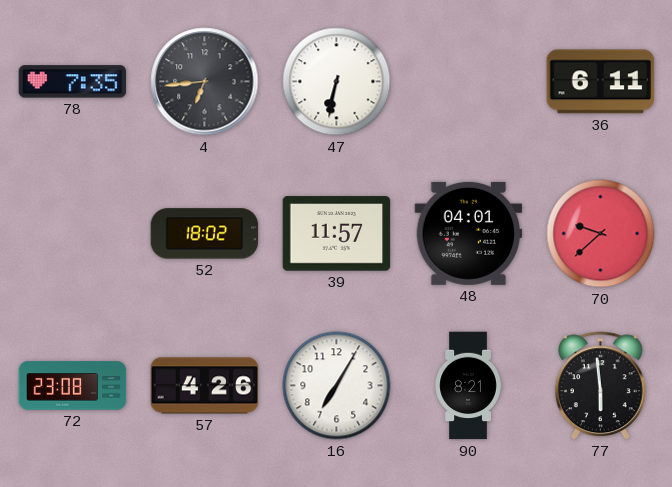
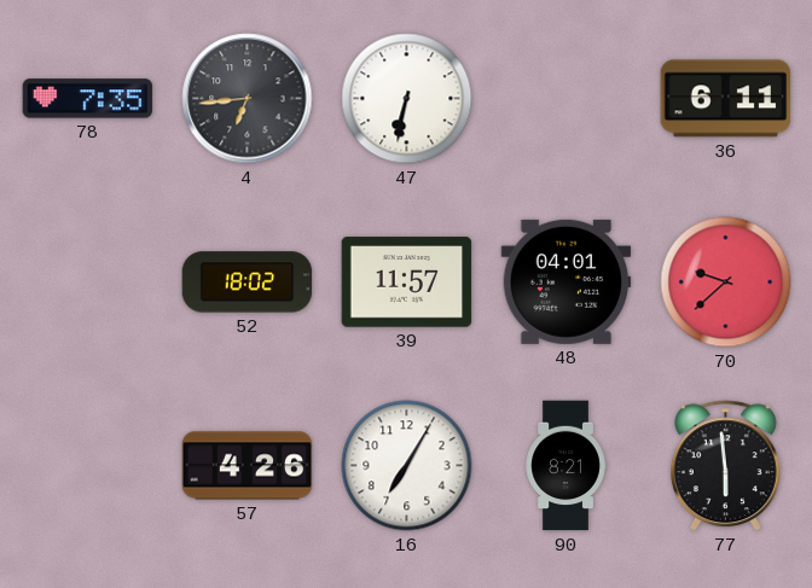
72: 23:08 -> none (73, 386)
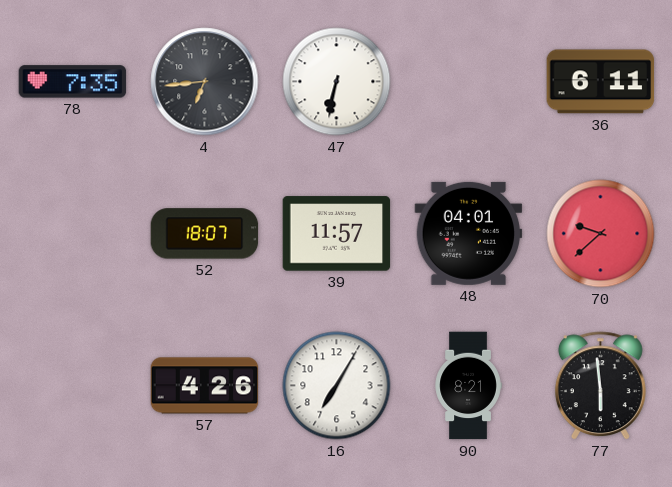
52: 18:02 -> 18:07 (205, 234)
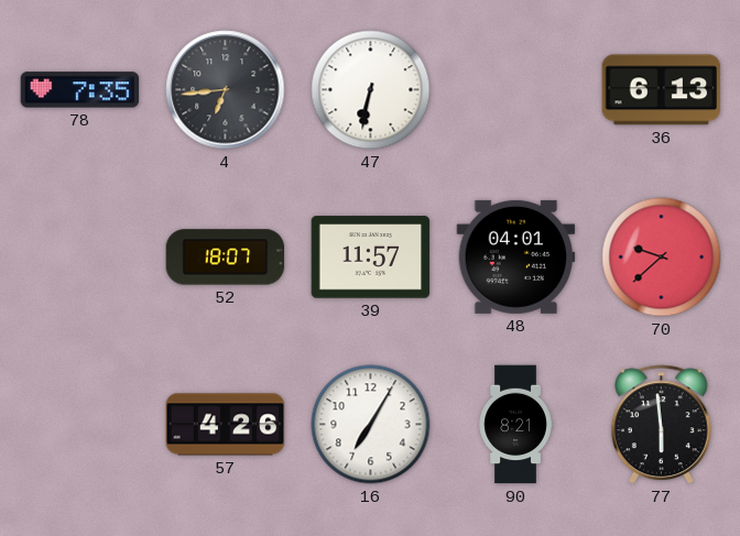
36: 6:11 -> 6:13 (662, 90)
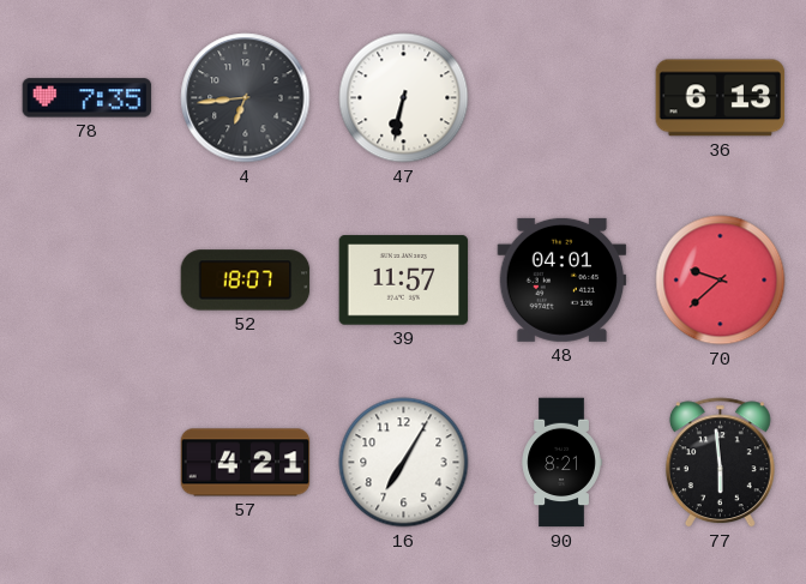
57: 4:26 -> 4:21 (246, 463)
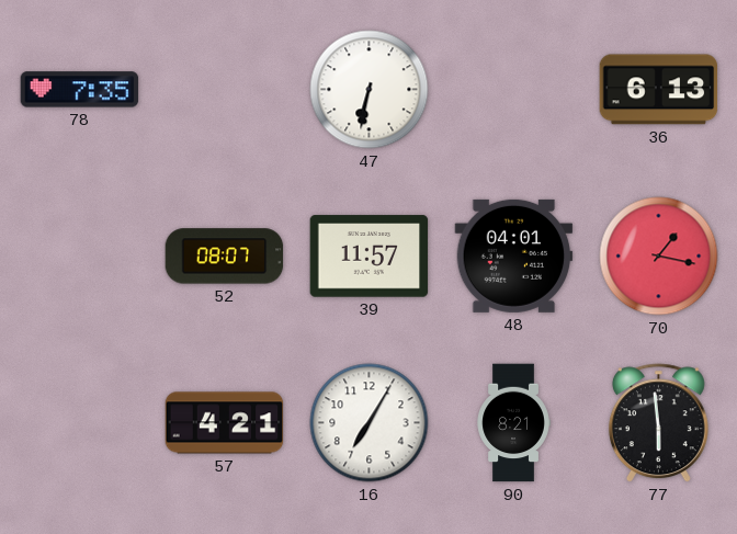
4: 6:44 -> none (246, 98)
52: 18:07 -> 08:07 (225, 257)
70: 9:38 -> 1:17 (659, 257)
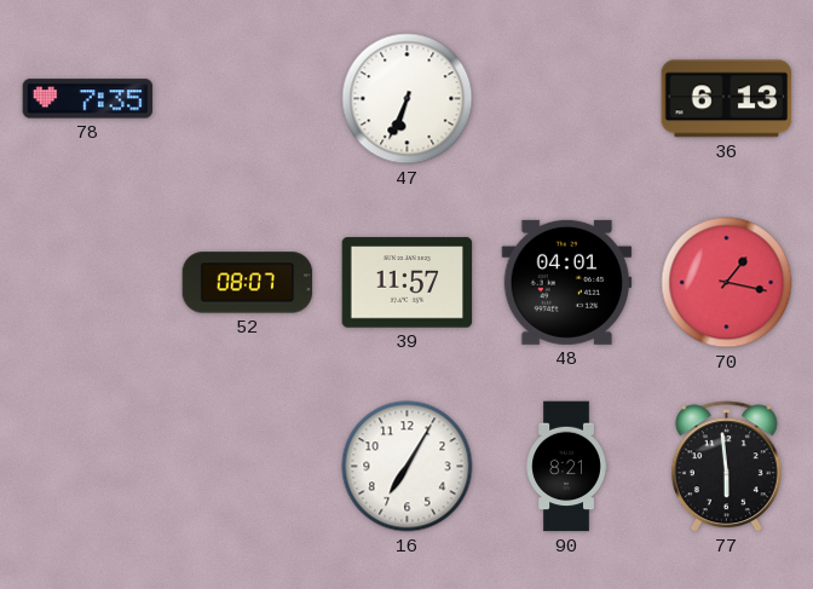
47: 6:32 -> 6:34 (408, 99)
57: 4:21 -> none (225, 423)
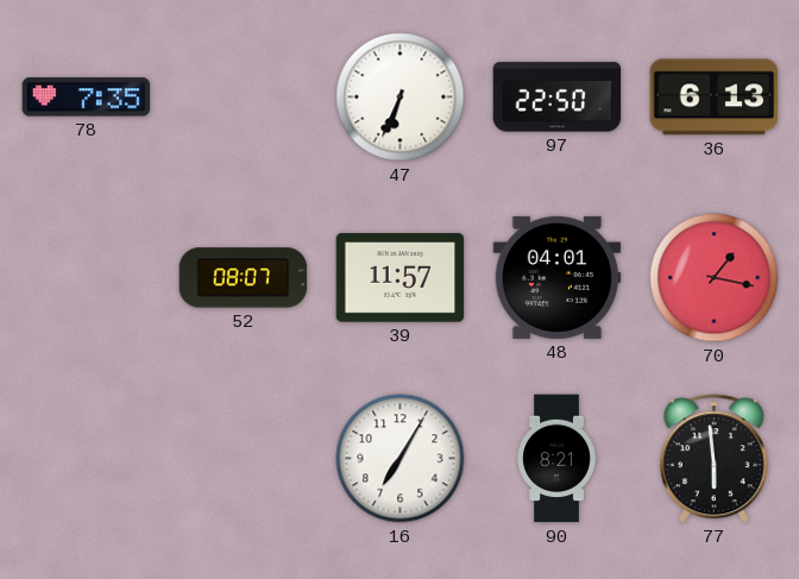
97: none -> 22:50 (558, 97)
